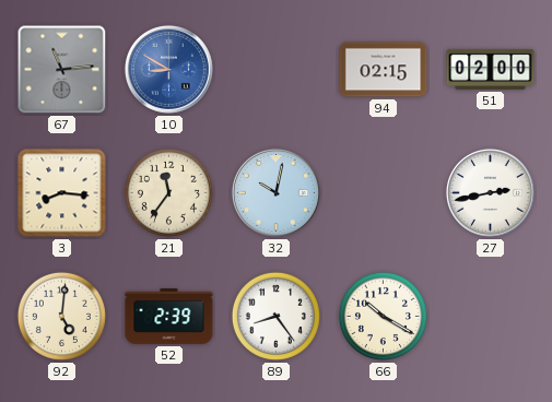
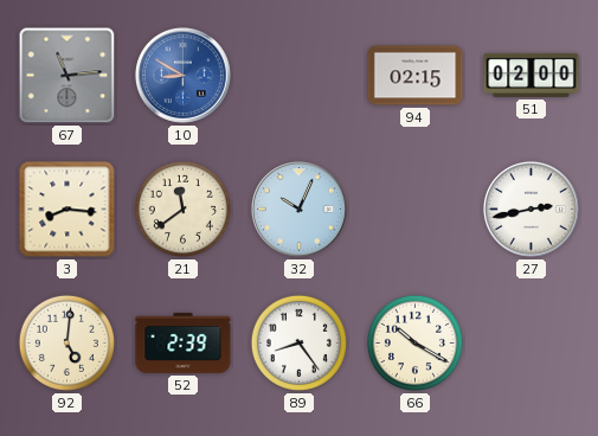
21: 11:36 -> 11:39 (182, 209)
32: 10:02 -> 10:04 (298, 209)
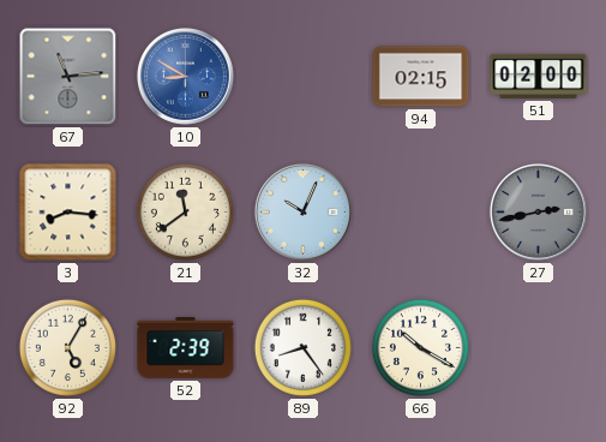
27 dial: white -> grey (538, 211)
92: 5:01 -> 5:05 (67, 347)
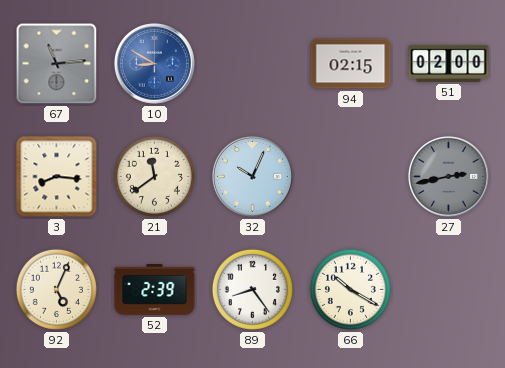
92: 5:05 -> 5:04 (56, 289)
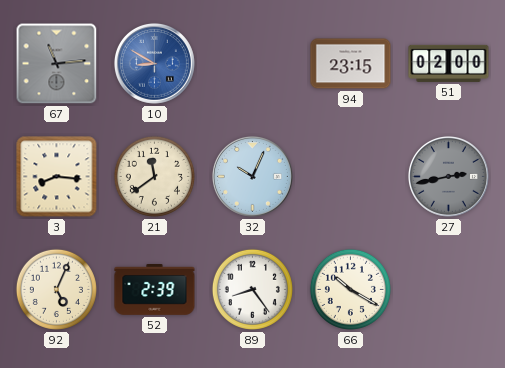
94: 02:15 -> 23:15 (351, 64)
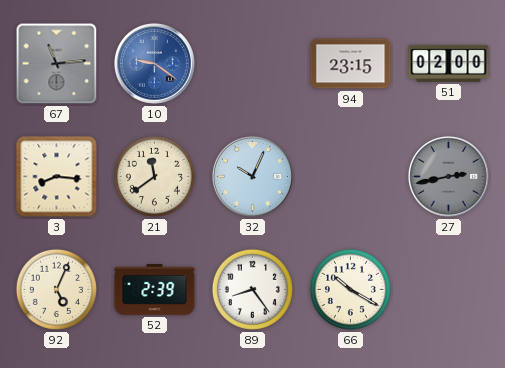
10: 8:50 -> 9:21 (154, 63)
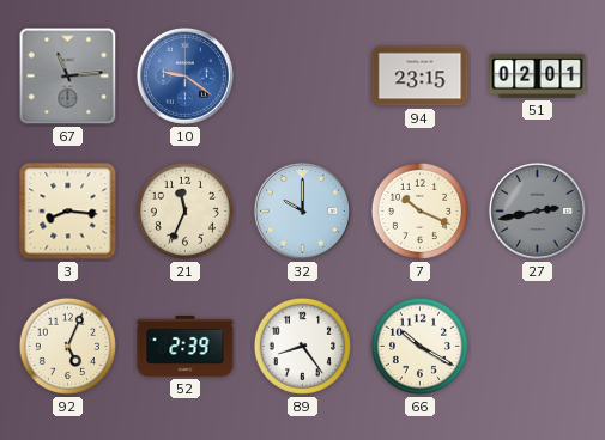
51: 02:00 -> 02:01 (538, 75)
21: 11:39 -> 11:34 (184, 210)
32: 10:04 -> 10:00 (302, 210)
7: none -> 10:19 (419, 210)
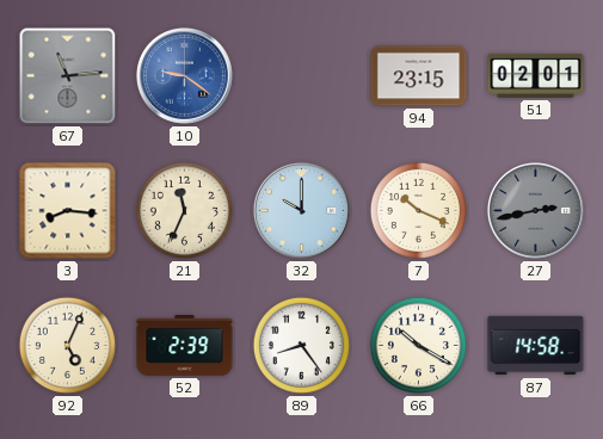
87: none -> 14:58 (536, 346)
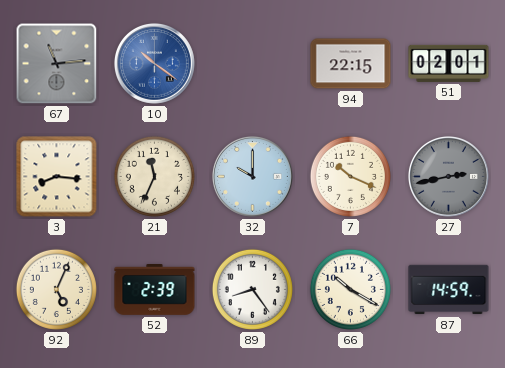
10: 9:21 -> 10:21 (154, 63)
94: 23:15 -> 22:15 (351, 64)
87: 14:58 -> 14:59 (449, 290)
